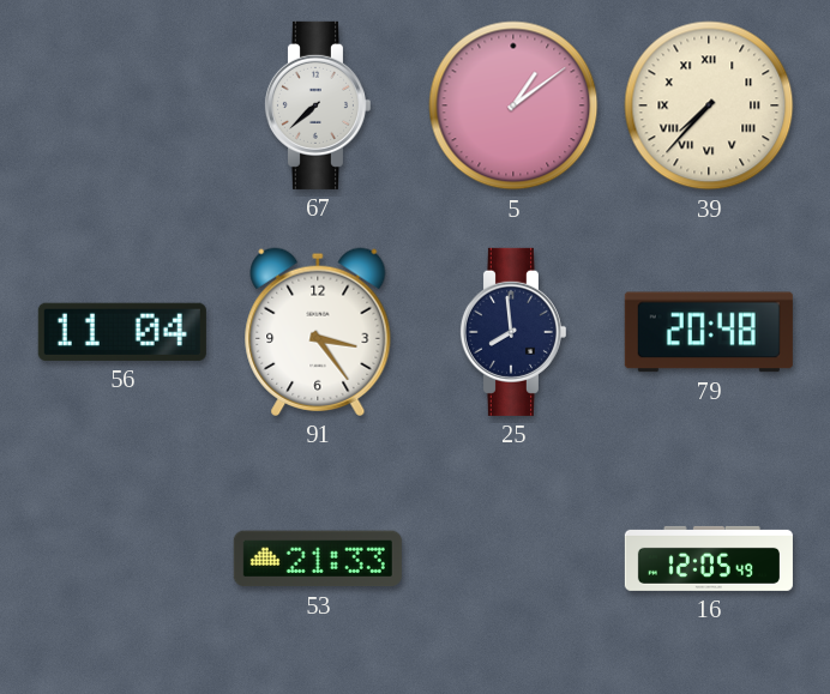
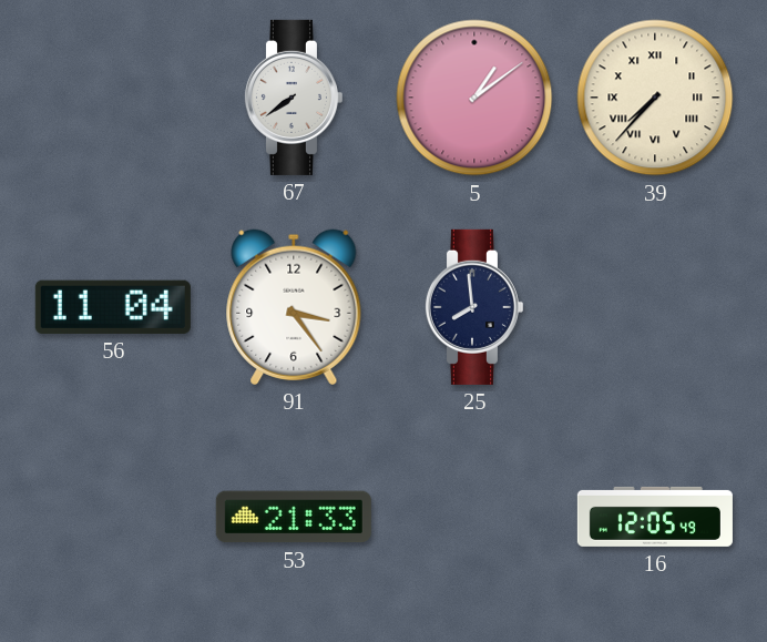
67: 7:38 -> 7:39 (293, 98)
79: 20:48 -> none (709, 332)
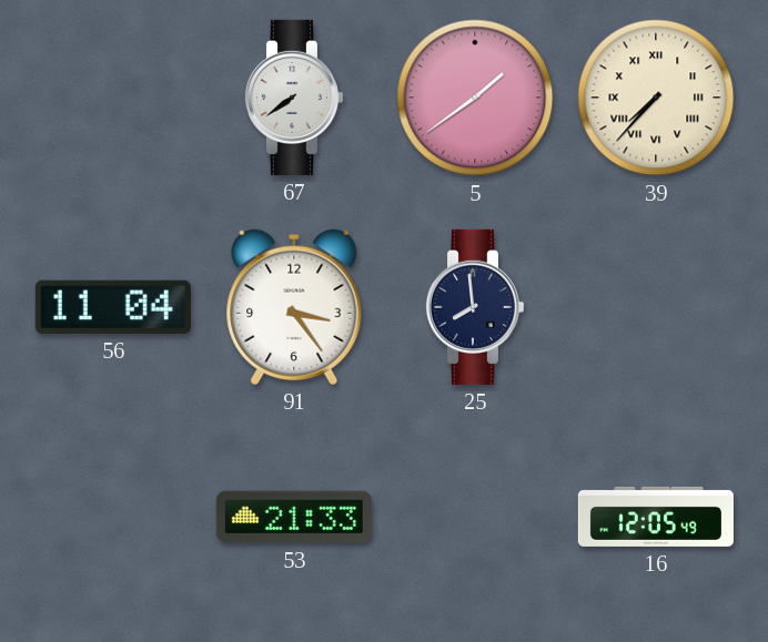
5: 1:09 -> 1:39 (475, 98)
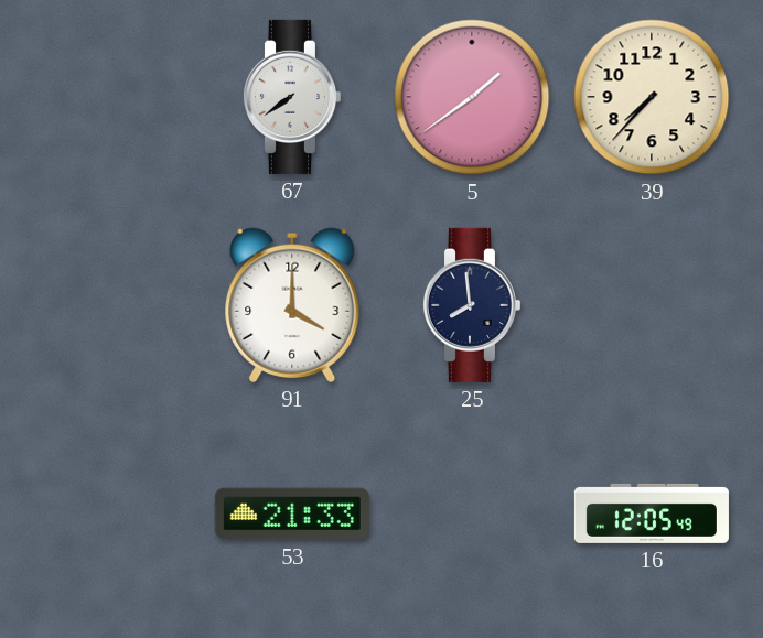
39 numerals: Roman -> Arabic (652, 97)
56: 11:04 -> none (113, 307)
91: 3:24 -> 4:00 (292, 305)
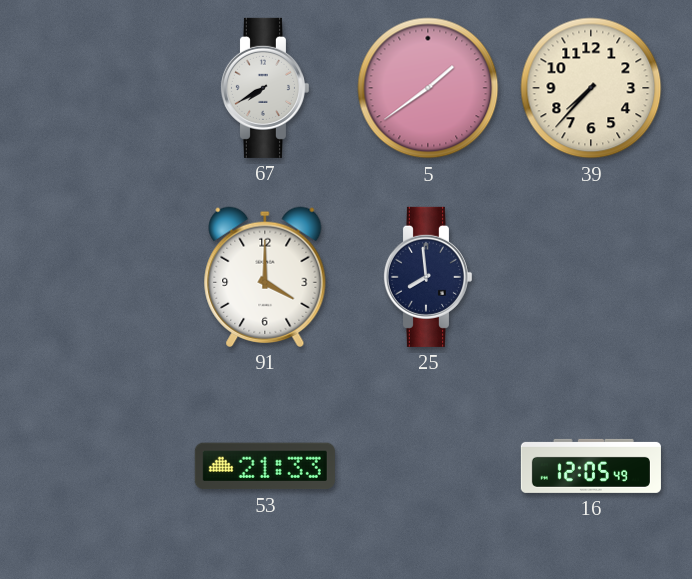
67: 7:39 -> 7:40 (264, 88)
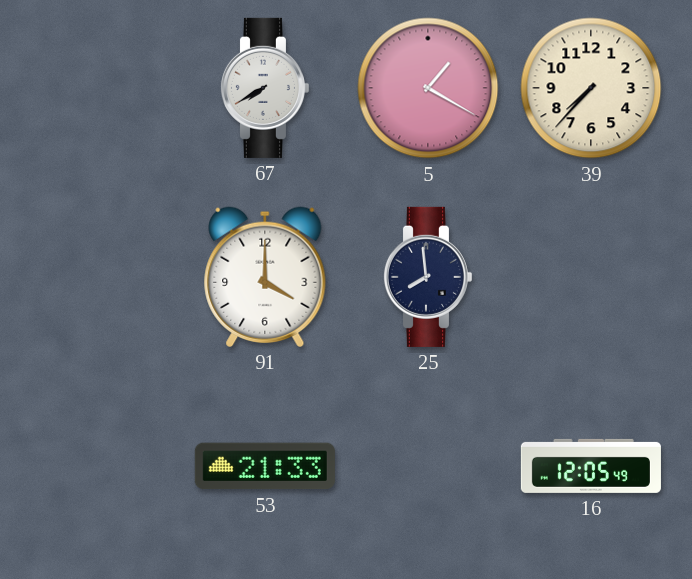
5: 1:39 -> 1:20 (428, 88)
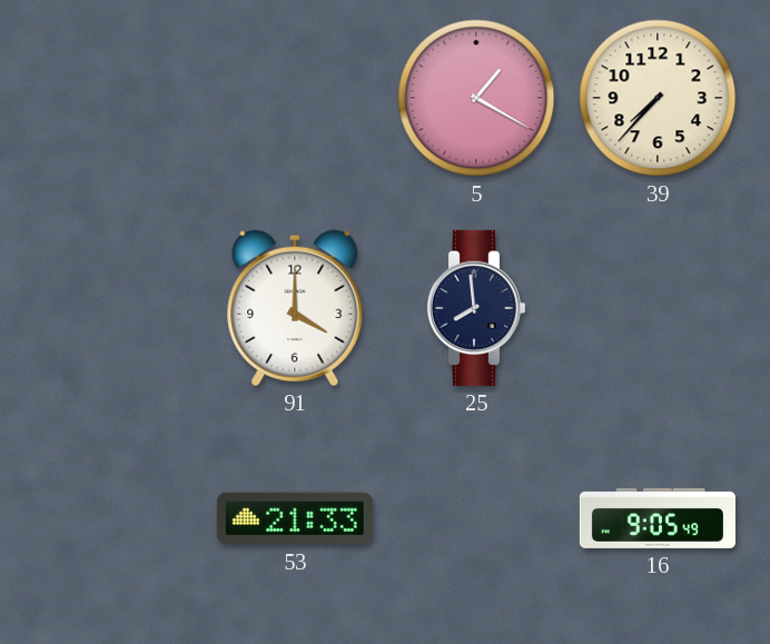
67: 7:40 -> none (264, 88)
16: 12:05 -> 9:05 (658, 518)
